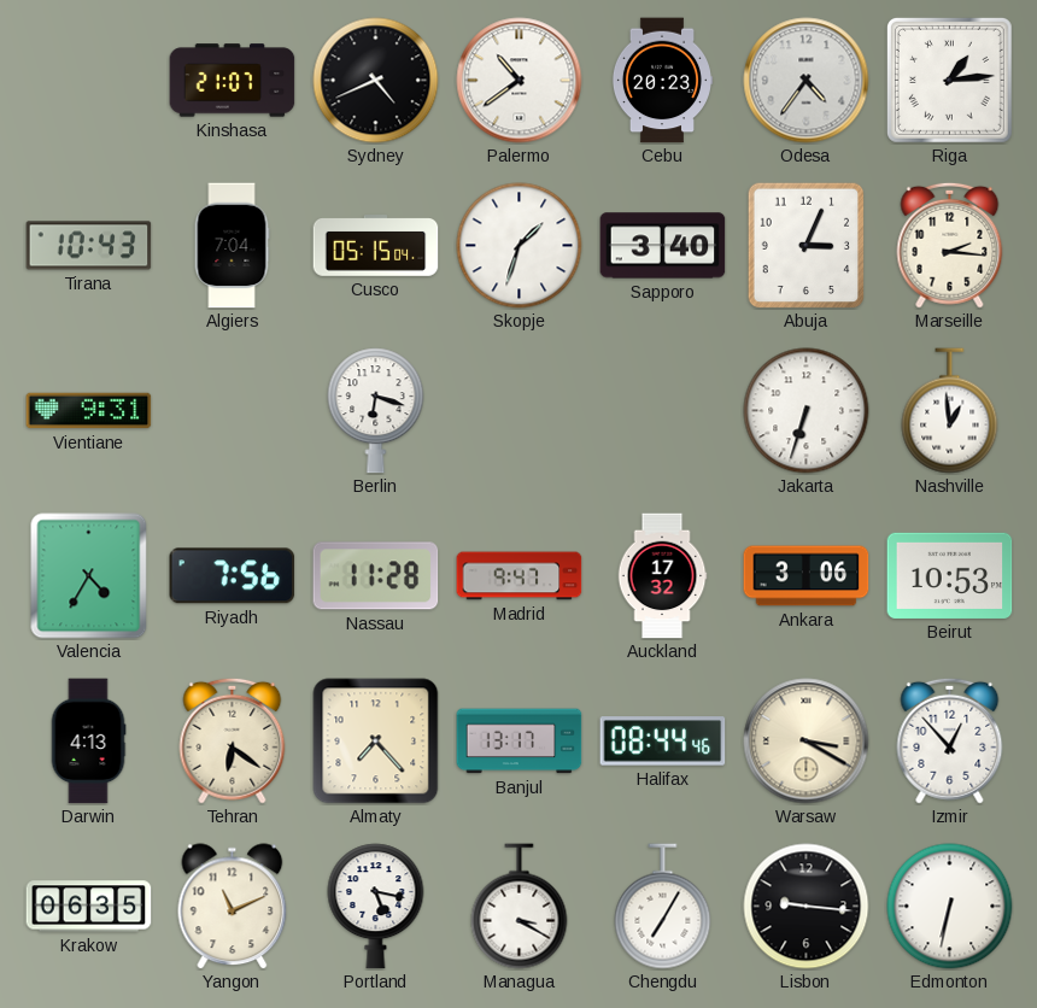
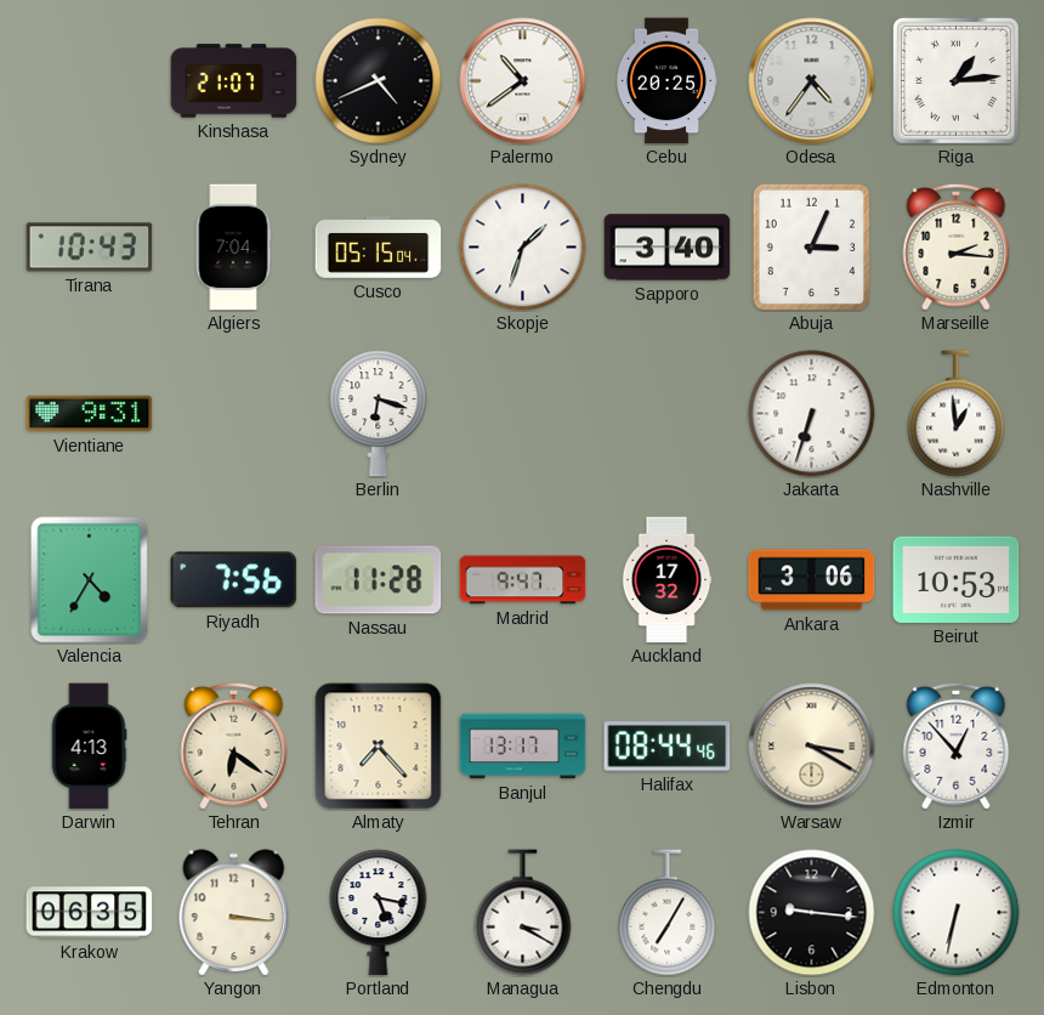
Cebu: 20:23 -> 20:25 (665, 81)
Yangon: 11:11 -> 3:16 (234, 913)
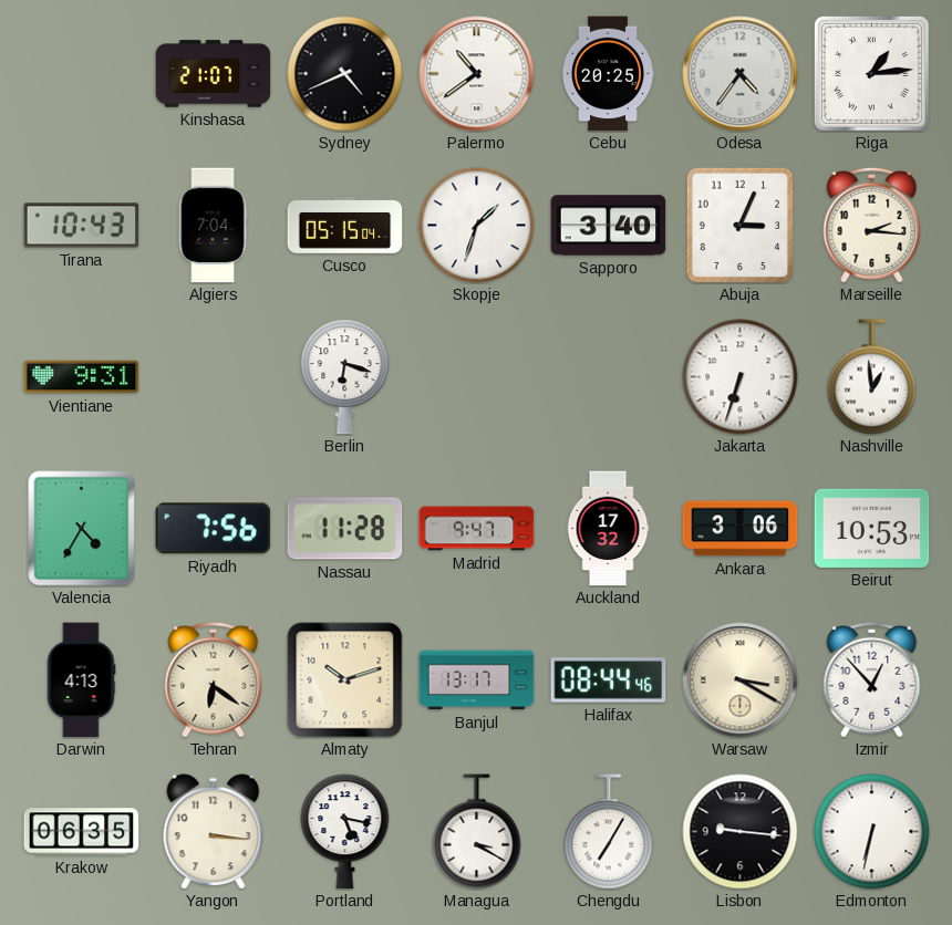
Almaty: 7:23 -> 10:12 (345, 680)
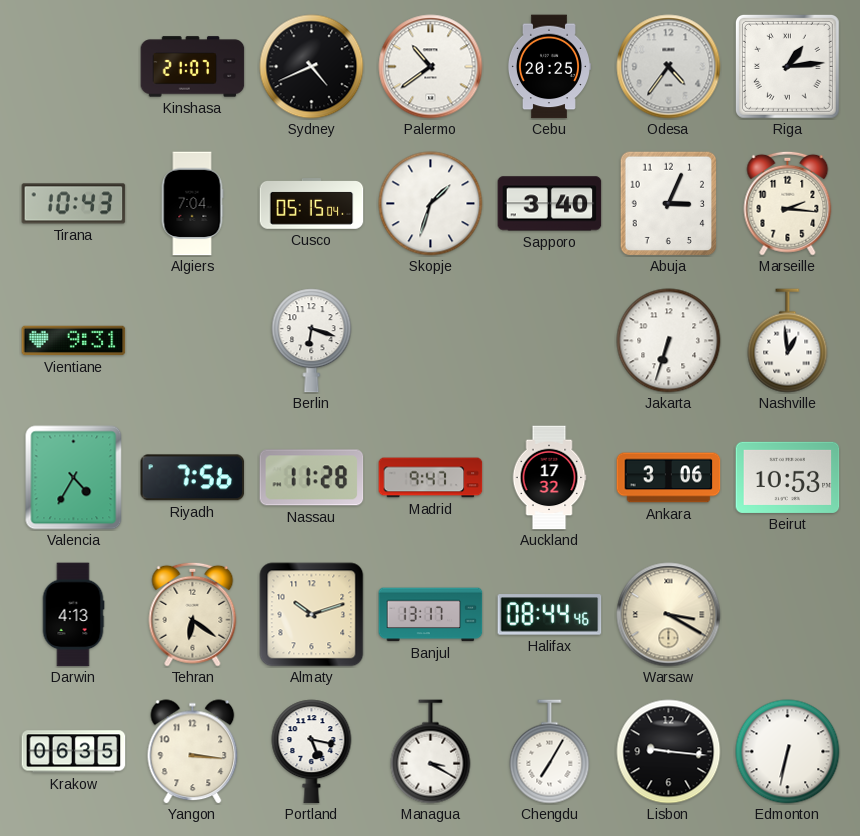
Izmir: 12:53 -> none (872, 679)
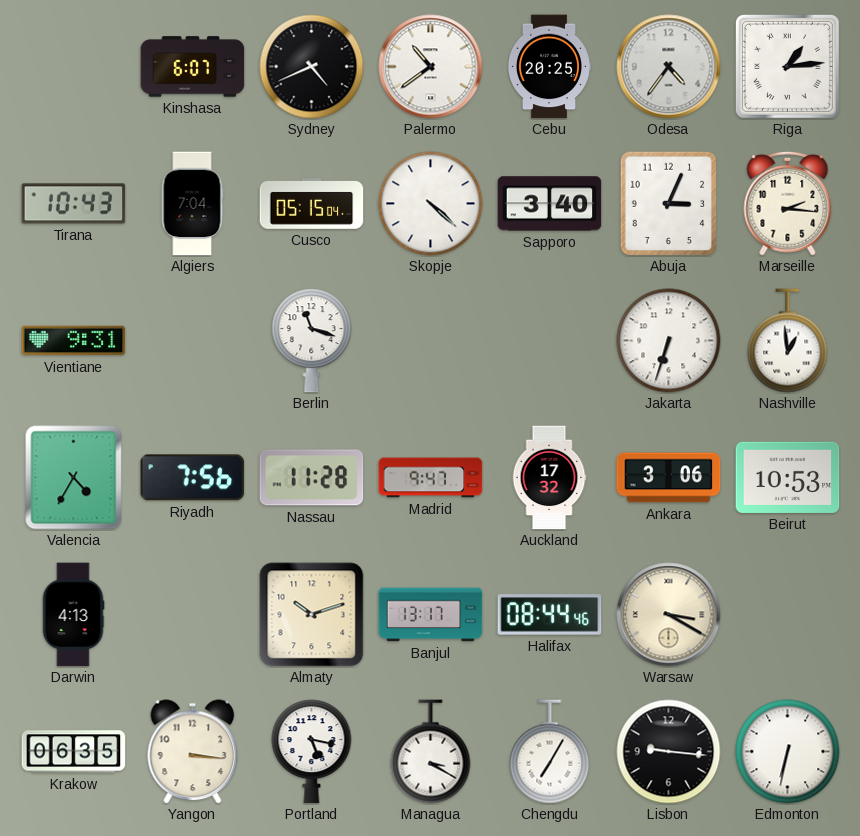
Kinshasa: 21:07 -> 6:07 (193, 67)
Skopje: 1:33 -> 4:22 (431, 204)
Berlin: 6:18 -> 11:18 (312, 341)
Tehran: 6:21 -> none (193, 614)
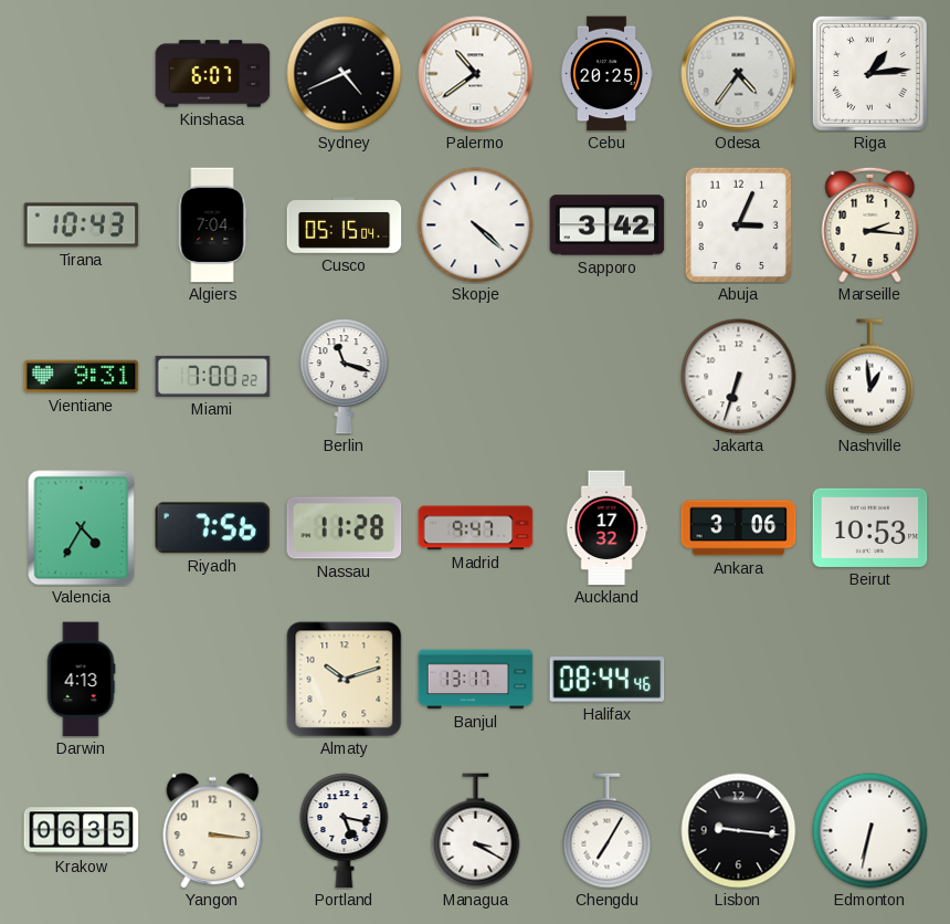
Sapporo: 3:40 -> 3:42 (608, 225)
Miami: none -> 7:00 (213, 376)
Warsaw: 3:20 -> none (669, 615)
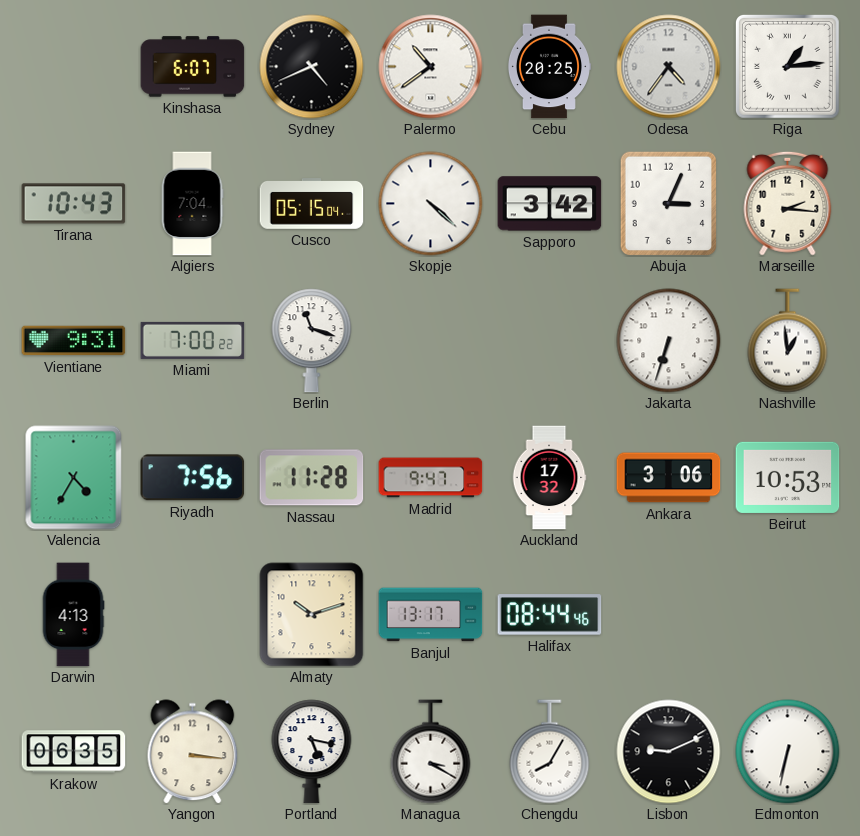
Chengdu: 7:05 -> 8:05 (550, 752)
Lisbon: 9:16 -> 9:11 (669, 752)
